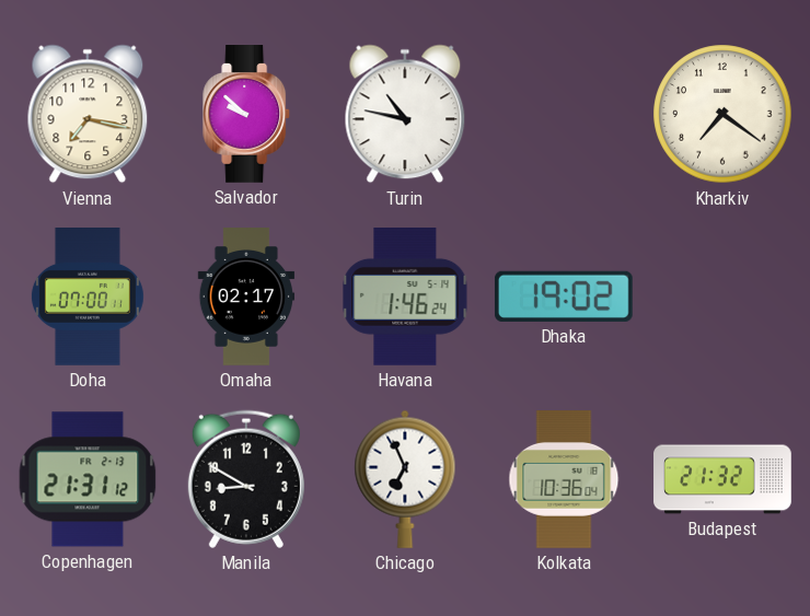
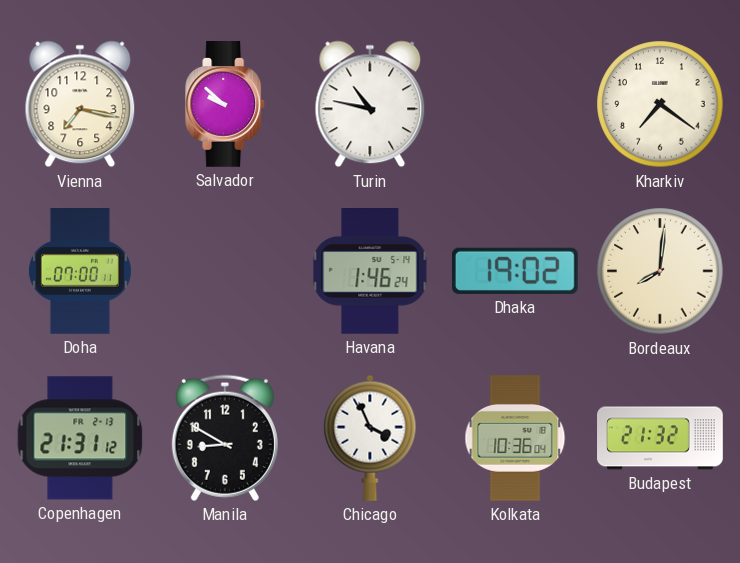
Omaha: 02:17 -> none (246, 297)
Bordeaux: none -> 8:01 (660, 271)
Chicago: 6:56 -> 3:56 (370, 438)
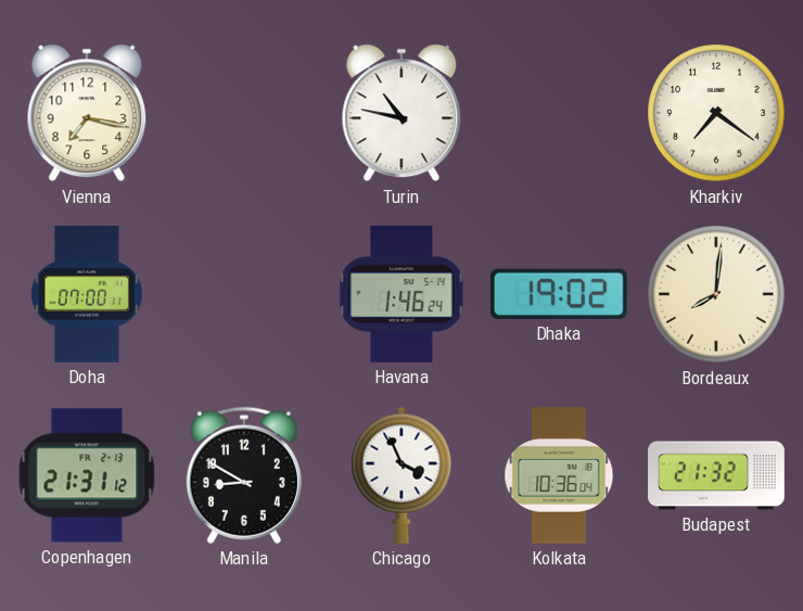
Salvador: 9:52 -> none (226, 105)
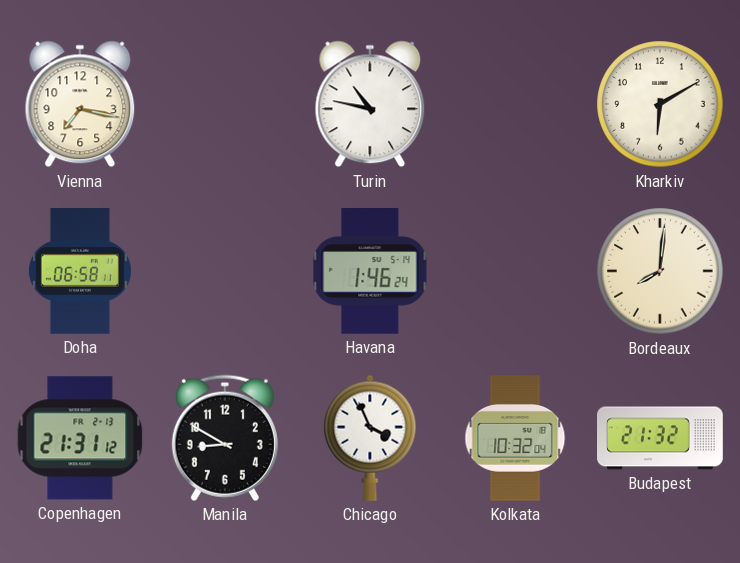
Kharkiv: 7:21 -> 6:10 (660, 104)
Doha: 07:00 -> 06:58 (80, 272)
Dhaka: 19:02 -> none (559, 294)
Kolkata: 10:36 -> 10:32 (515, 438)
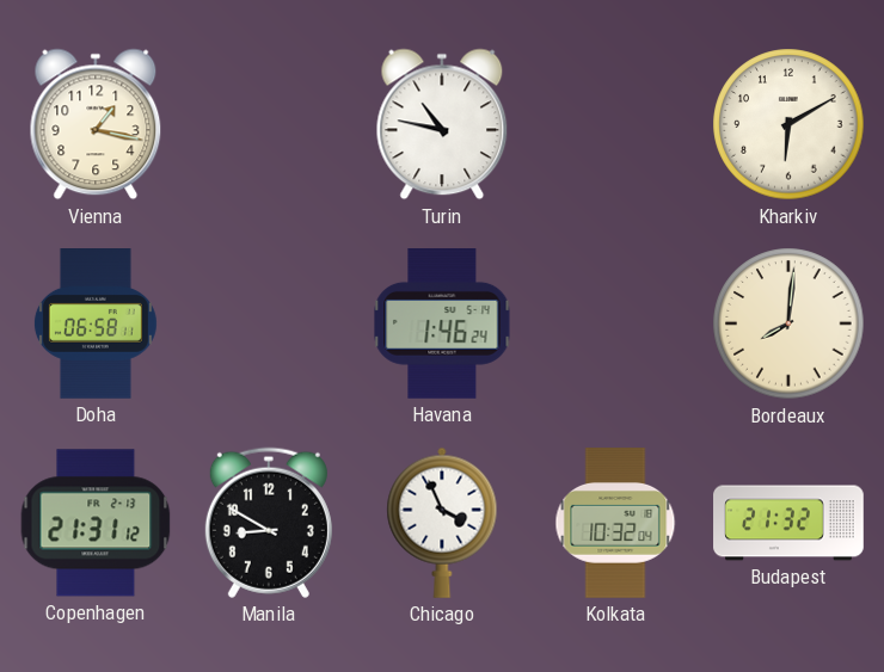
Vienna: 7:17 -> 1:17 (96, 124)
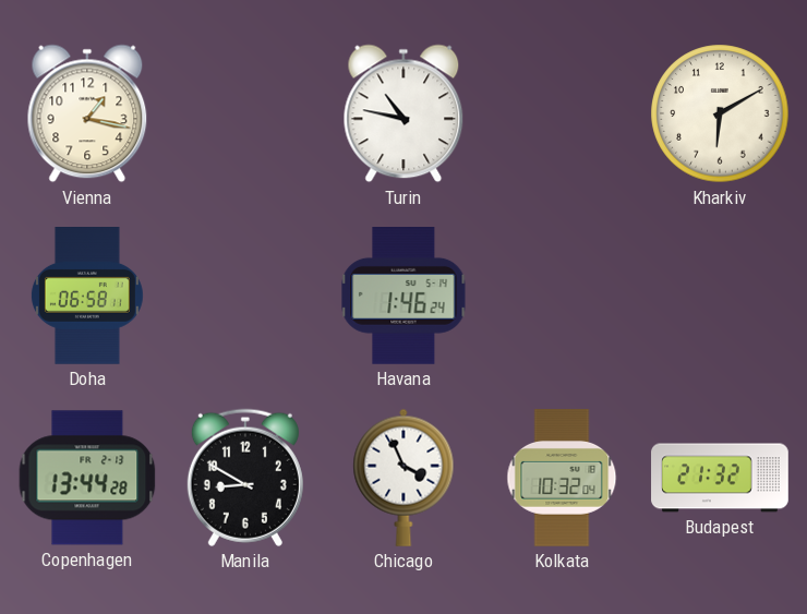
Bordeaux: 8:01 -> none (788, 323)
Copenhagen: 21:31 -> 13:44 (87, 478)
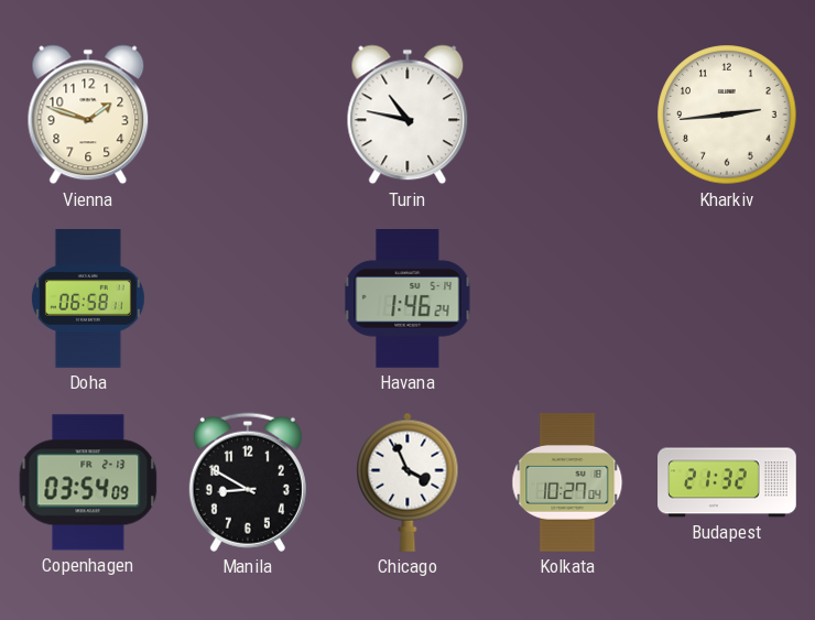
Vienna: 1:17 -> 1:48 (88, 115)
Kharkiv: 6:10 -> 2:44 (727, 115)
Copenhagen: 13:44 -> 03:54 (88, 482)
Kolkata: 10:32 -> 10:27 (567, 482)
